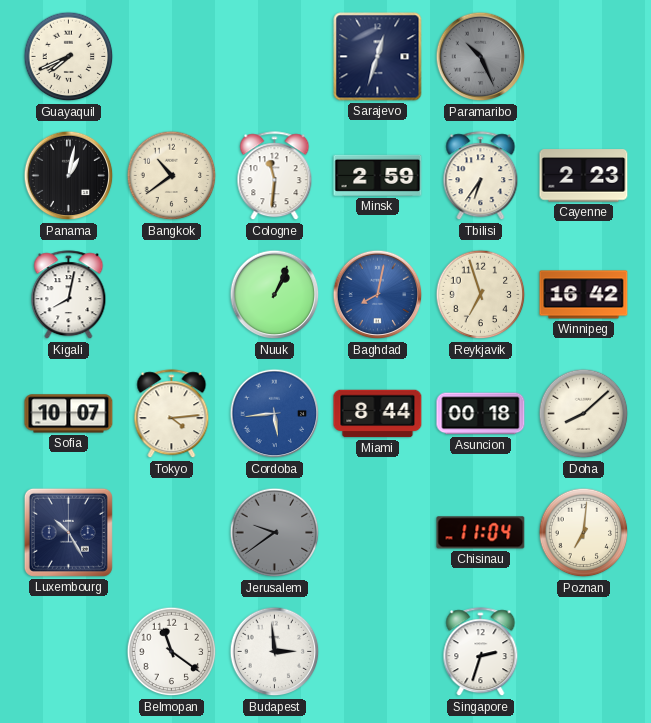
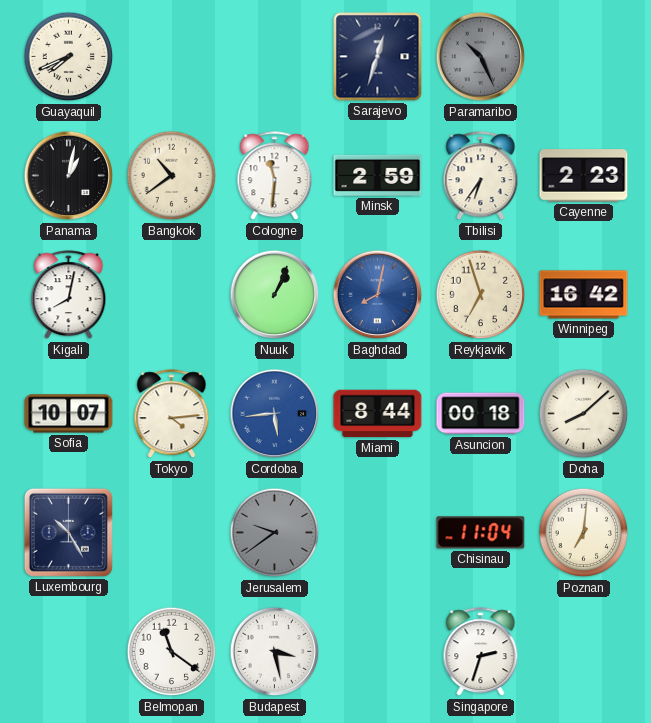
Budapest: 2:59 -> 3:28 (275, 652)
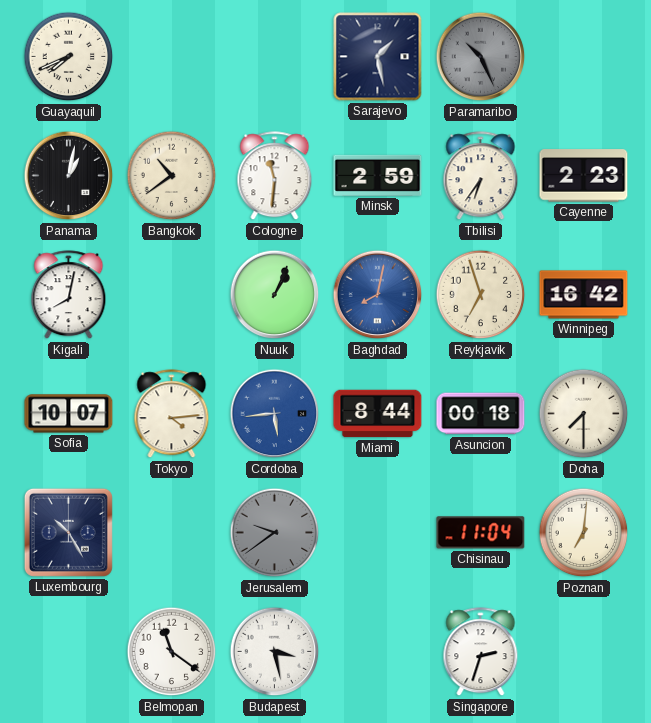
Sarajevo: 12:33 -> 1:28 (378, 57)
Doha: 8:08 -> 7:30 (584, 414)
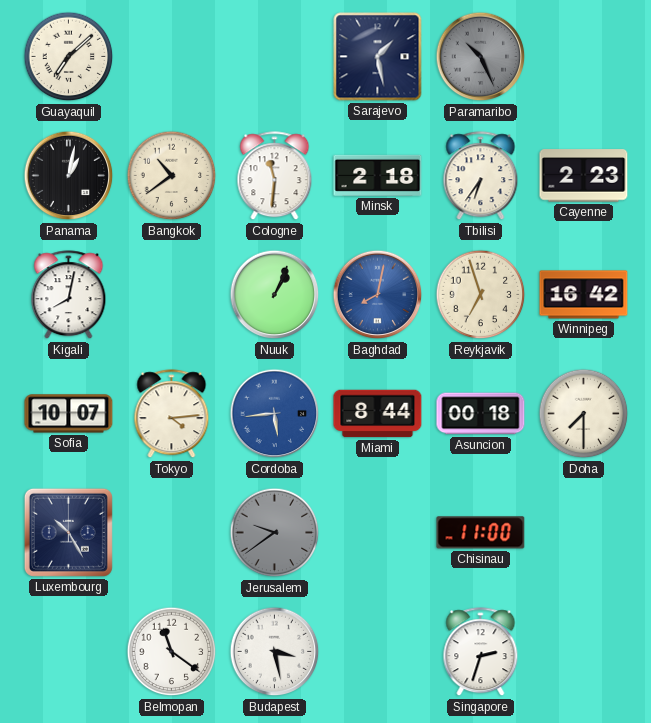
Guayaquil: 7:41 -> 7:08 (69, 57)
Minsk: 2:59 -> 2:18 (378, 175)
Chisinau: 11:04 -> 11:00 (481, 533)
Poznan: 7:01 -> none (584, 533)
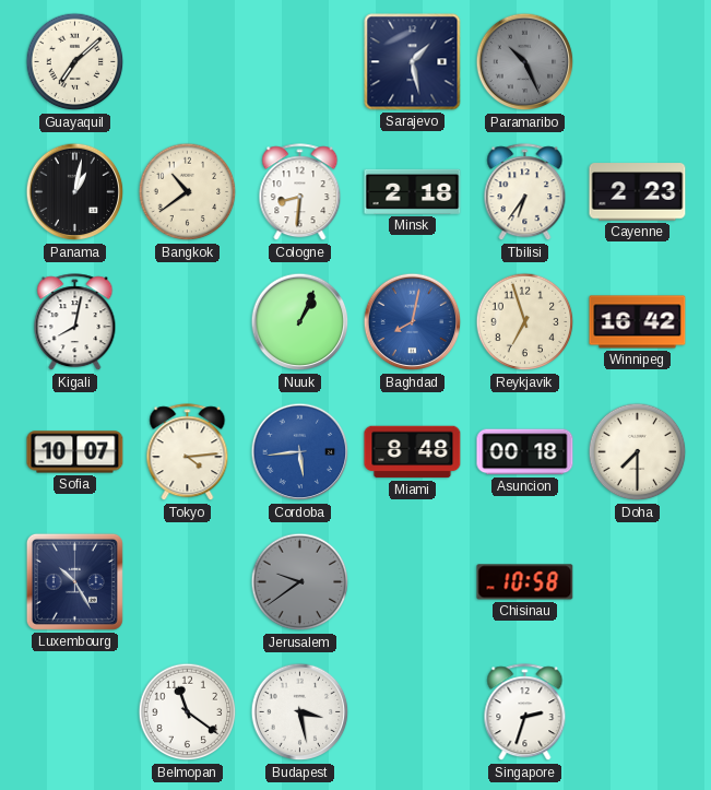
Cologne: 11:31 -> 8:31 (300, 192)
Miami: 8:44 -> 8:48 (413, 452)
Chisinau: 11:00 -> 10:58 (525, 582)
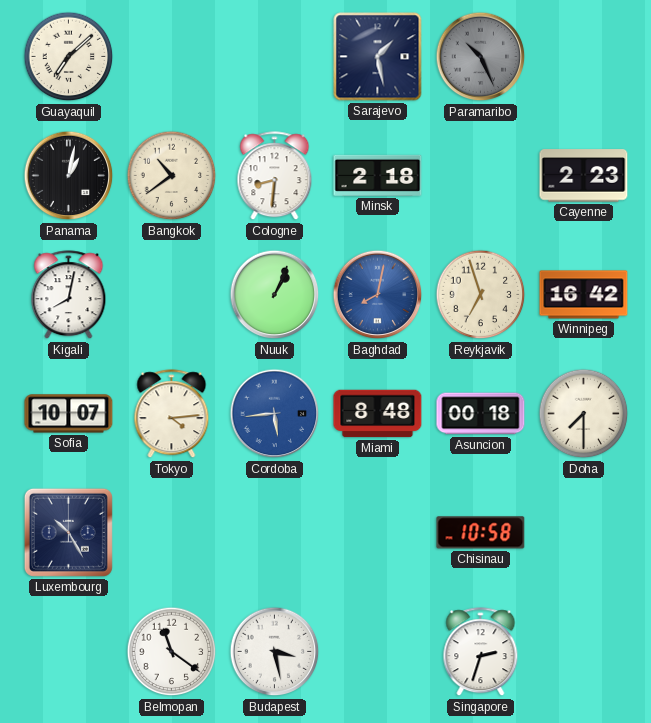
Tbilisi: 6:36 -> none (525, 192)
Jerusalem: 9:39 -> none (300, 582)
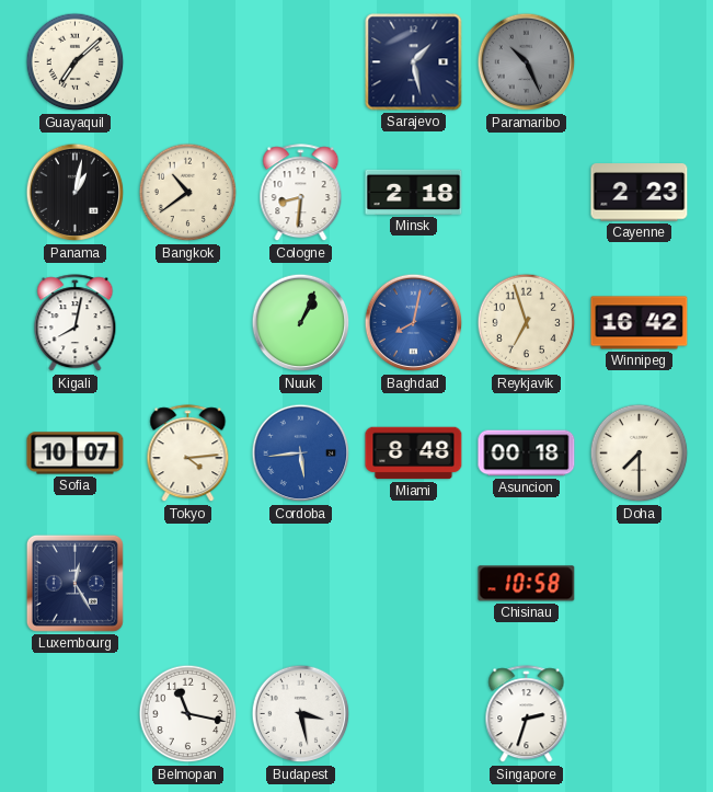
Luxembourg: 10:25 -> 12:25 (74, 583)
Belmopan: 11:21 -> 11:17 (188, 714)
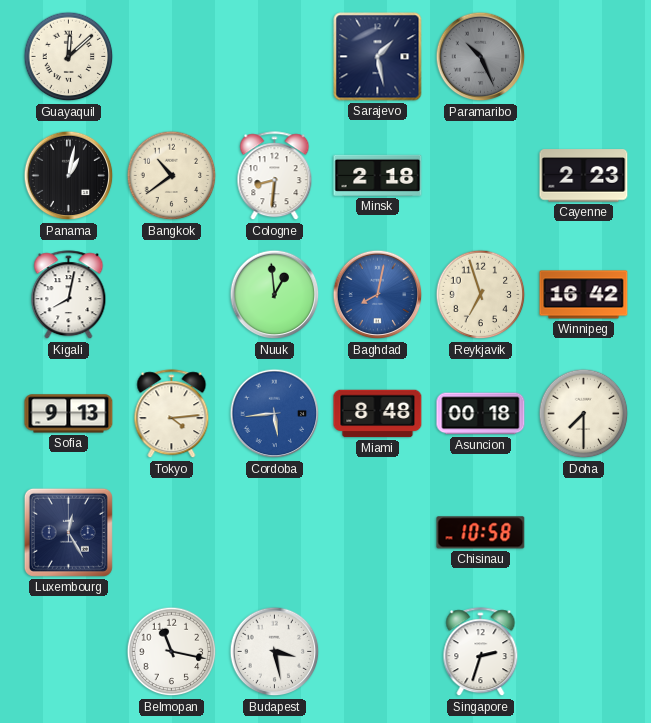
Guayaquil: 7:08 -> 12:08 (69, 57)
Nuuk: 1:04 -> 12:59 (275, 295)
Sofia: 10:07 -> 9:13 (69, 414)
